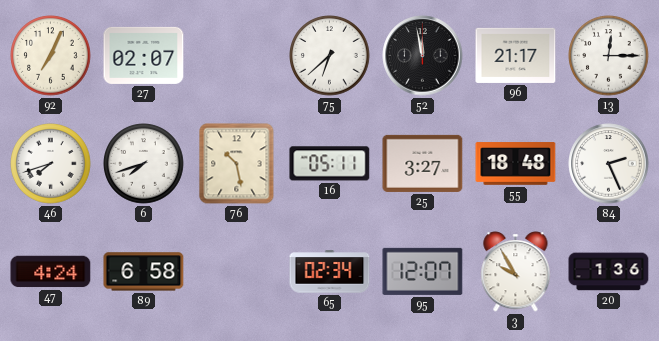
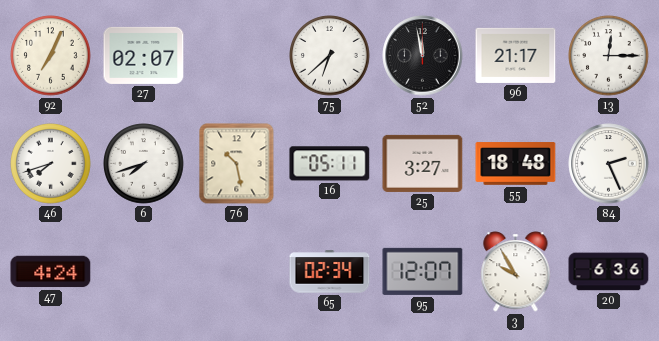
89: 6:58 -> none (144, 272)
20: 1:36 -> 6:36 (609, 272)
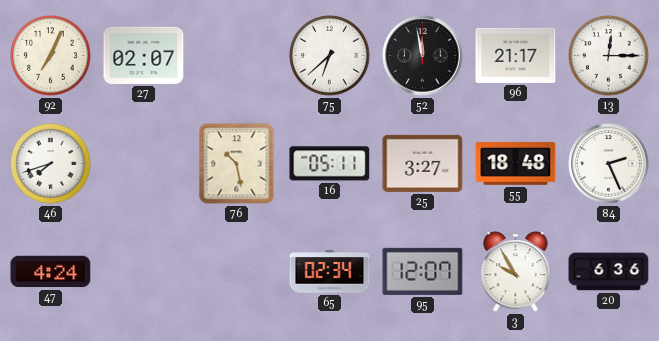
6: 7:42 -> none (144, 164)
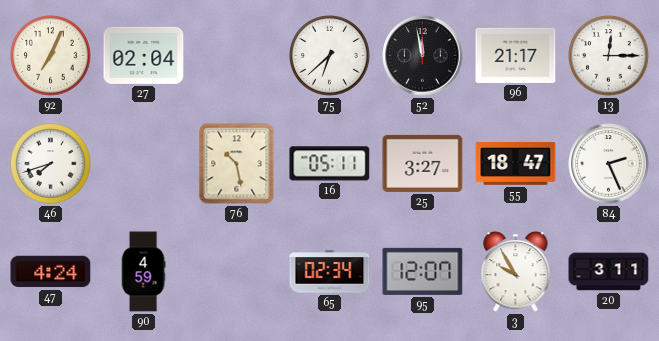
27: 02:07 -> 02:04 (144, 55)
55: 18:48 -> 18:47 (516, 164)
90: none -> 4:59 (143, 272)
20: 6:36 -> 3:11 (609, 272)
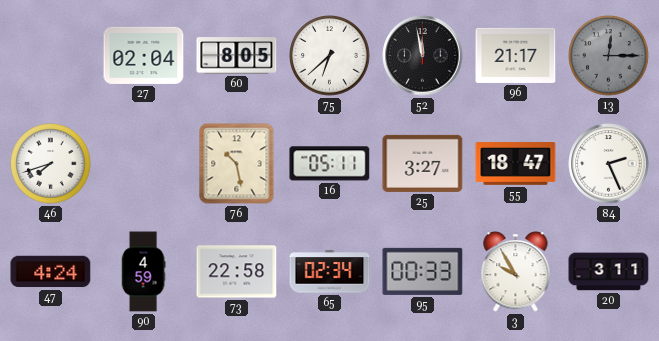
92: 7:04 -> none (51, 56)
60: none -> 8:05 (237, 56)
13 dial: white -> grey (609, 56)
73: none -> 22:58 (237, 272)
95: 12:07 -> 00:33 (423, 271)
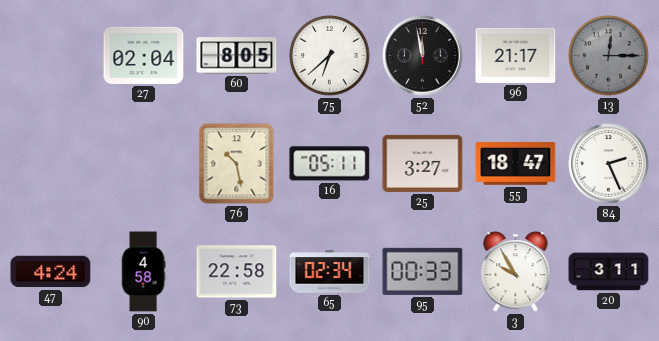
46: 7:42 -> none (51, 164)
90: 4:59 -> 4:58 (143, 272)
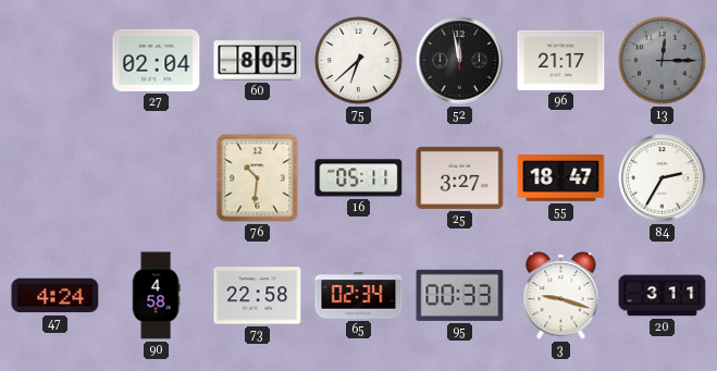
76: 10:28 -> 10:31 (258, 178)
84: 2:26 -> 2:35 (663, 178)
3: 9:55 -> 9:18 (561, 296)
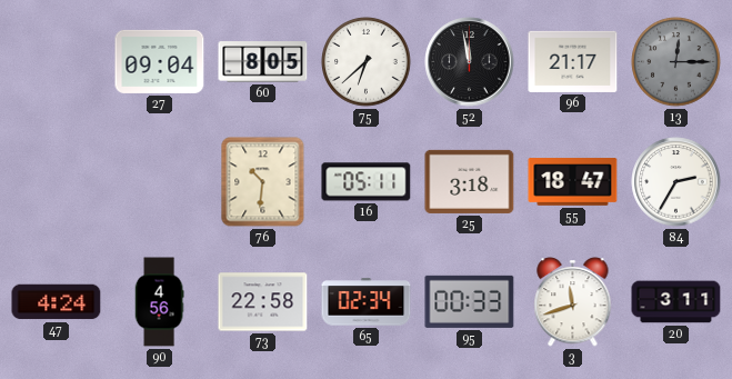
27: 02:04 -> 09:04 (160, 61)
25: 3:27 -> 3:18 (470, 181)
90: 4:58 -> 4:56 (159, 302)
3: 9:18 -> 11:42 (573, 302)
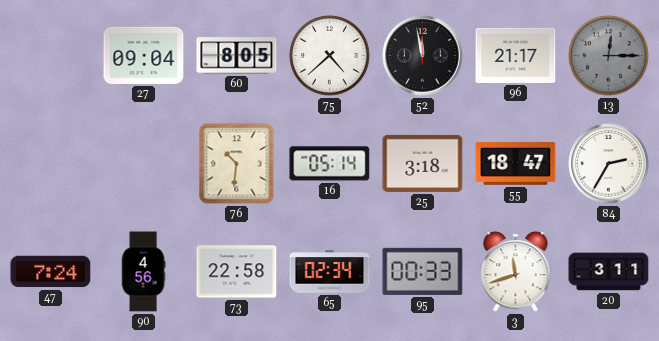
75: 6:38 -> 4:38 (330, 56)
16: 05:11 -> 05:14 (330, 164)
47: 4:24 -> 7:24 (51, 272)
